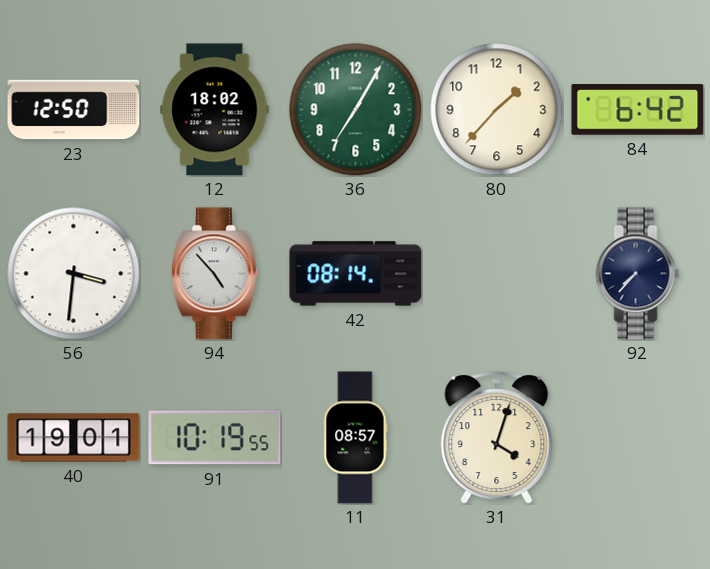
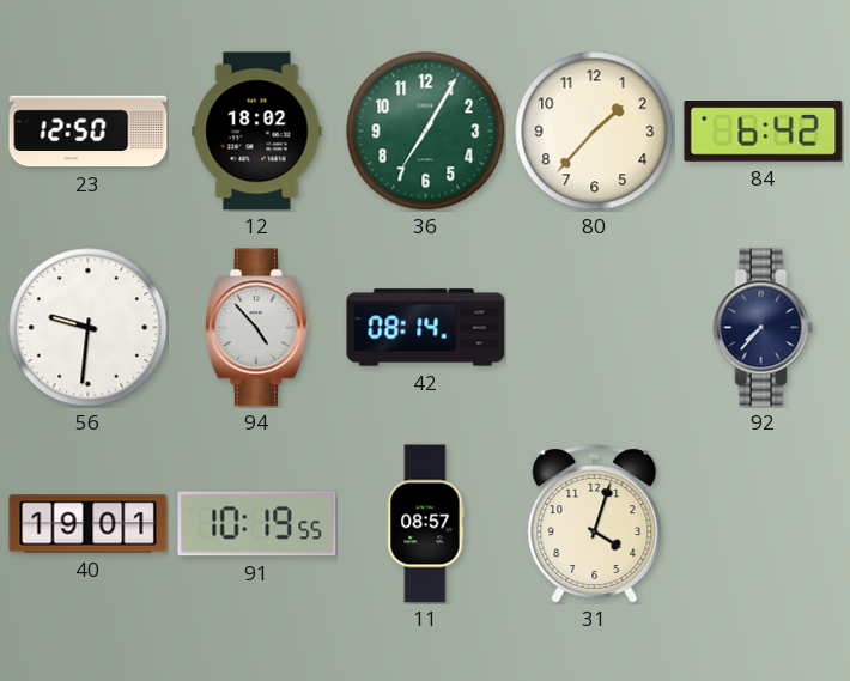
56: 3:31 -> 9:31 (89, 328)
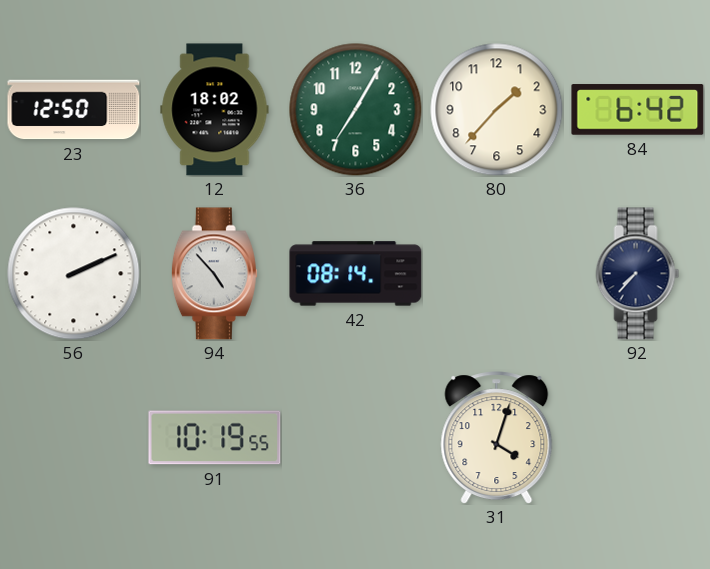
56: 9:31 -> 2:11 (74, 274)
40: 19:01 -> none (89, 524)
11: 08:57 -> none (425, 524)
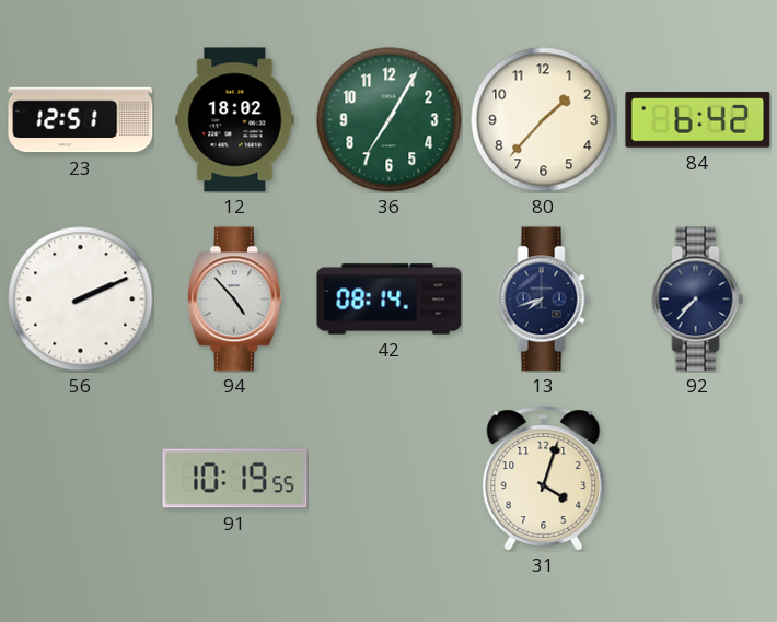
23: 12:50 -> 12:51 (81, 120)
13: none -> 7:42 (544, 300)
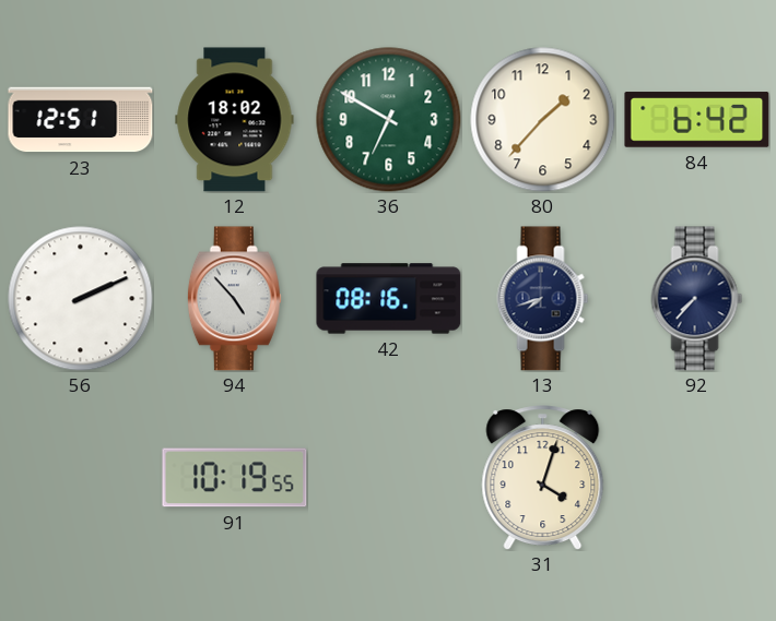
36: 7:05 -> 6:50 (389, 120)
42: 08:14 -> 08:16 (389, 299)
